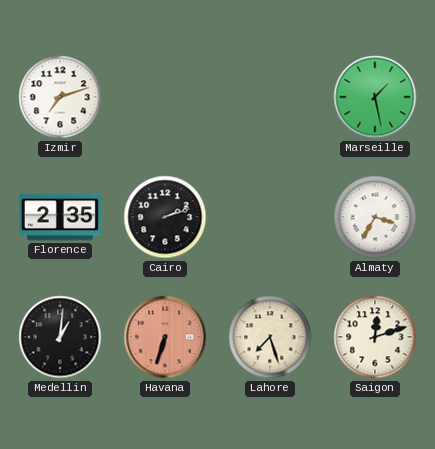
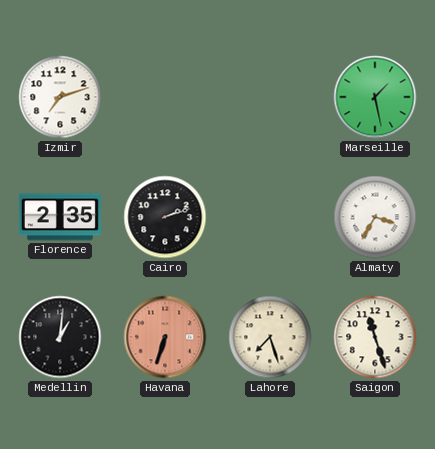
Saigon: 12:12 -> 11:27 (375, 337)
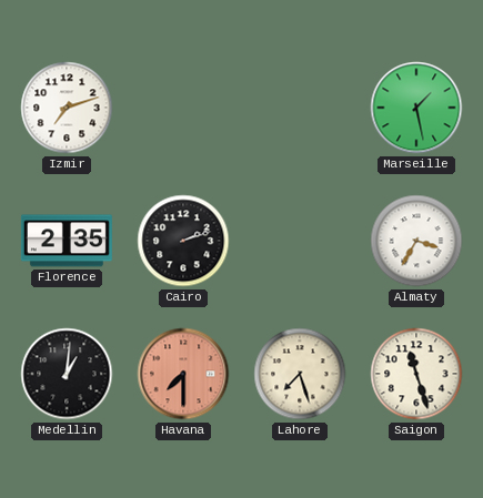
Havana: 6:33 -> 7:30 (183, 374)
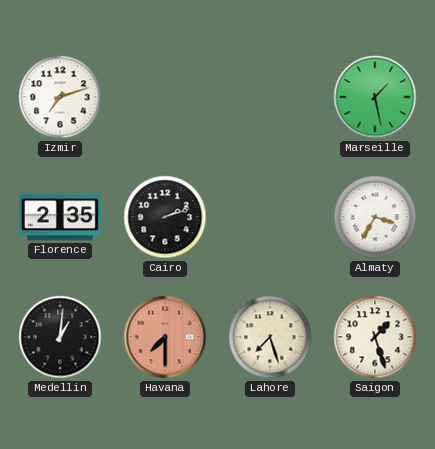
Saigon: 11:27 -> 1:27 (375, 337)
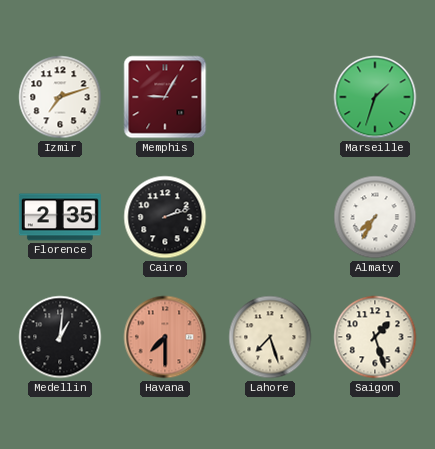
Memphis: none -> 9:05 (165, 97)
Marseille: 1:28 -> 1:33 (375, 97)
Almaty: 3:35 -> 7:35 (375, 217)
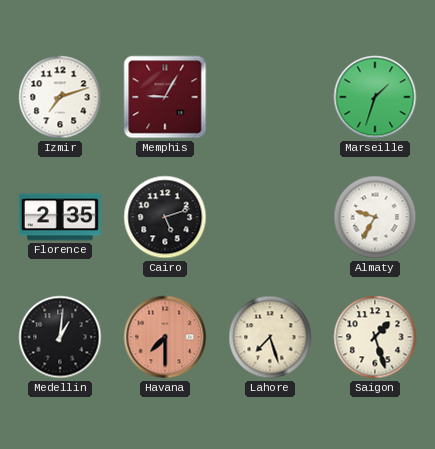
Cairo: 2:12 -> 5:12 (165, 217)
Almaty: 7:35 -> 9:35 (375, 217)
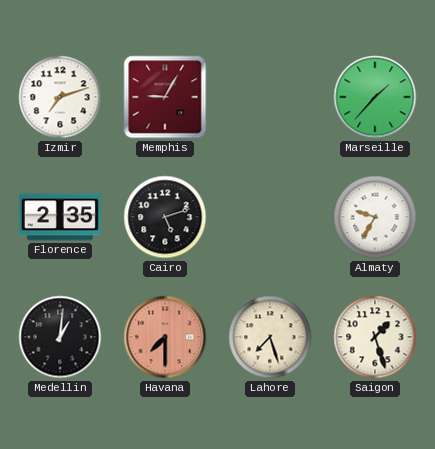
Marseille: 1:33 -> 1:37 (375, 97)
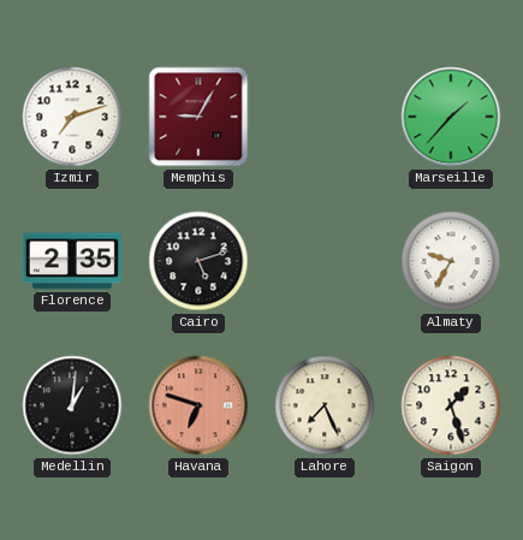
Havana: 7:30 -> 6:48 (198, 405)
Lahore: 7:27 -> 7:26 (325, 405)
